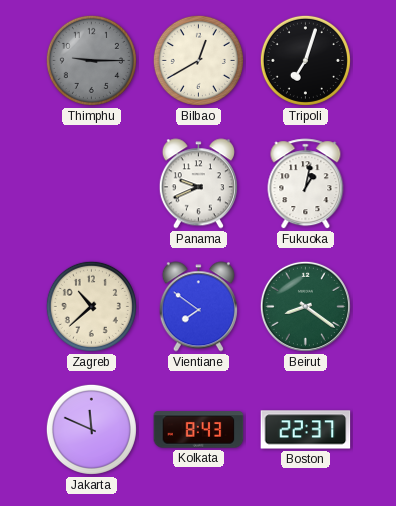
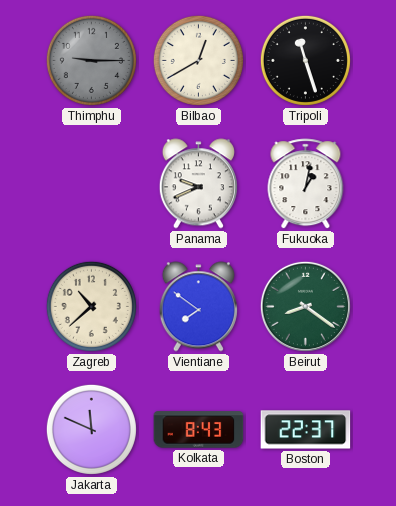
Tripoli: 7:03 -> 11:27 (305, 60)
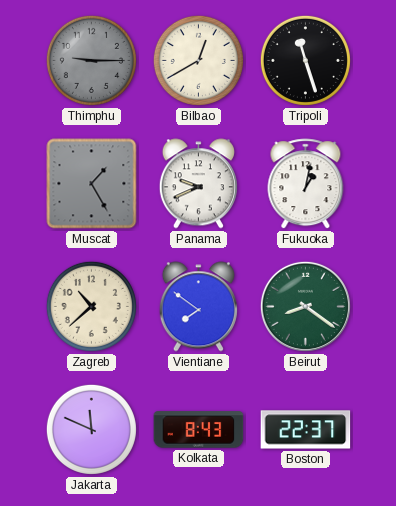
Muscat: none -> 1:25 (92, 184)
